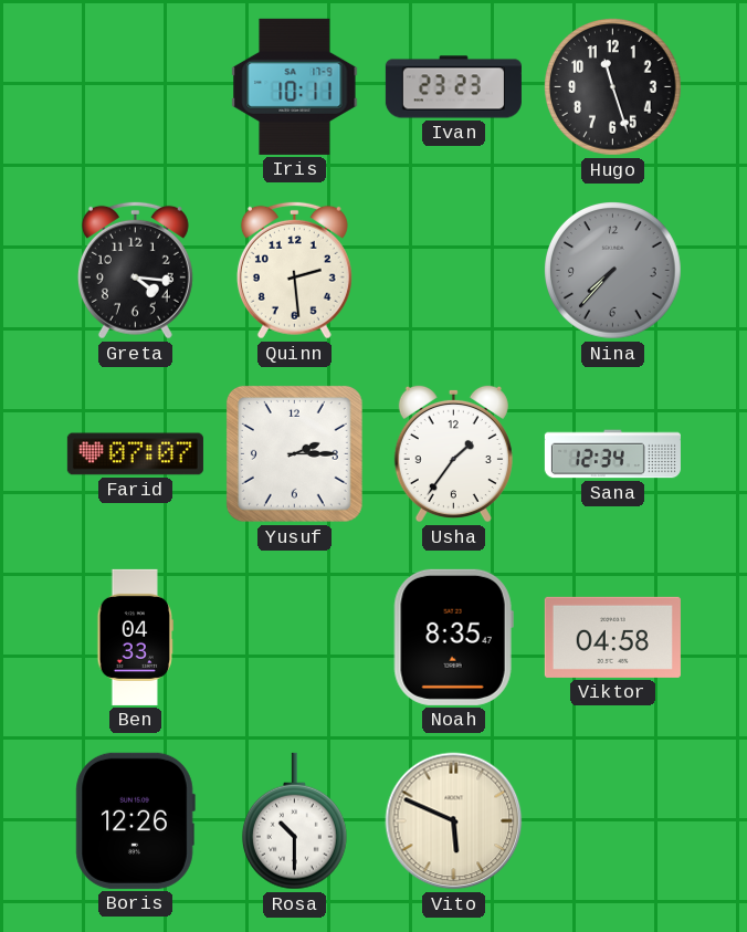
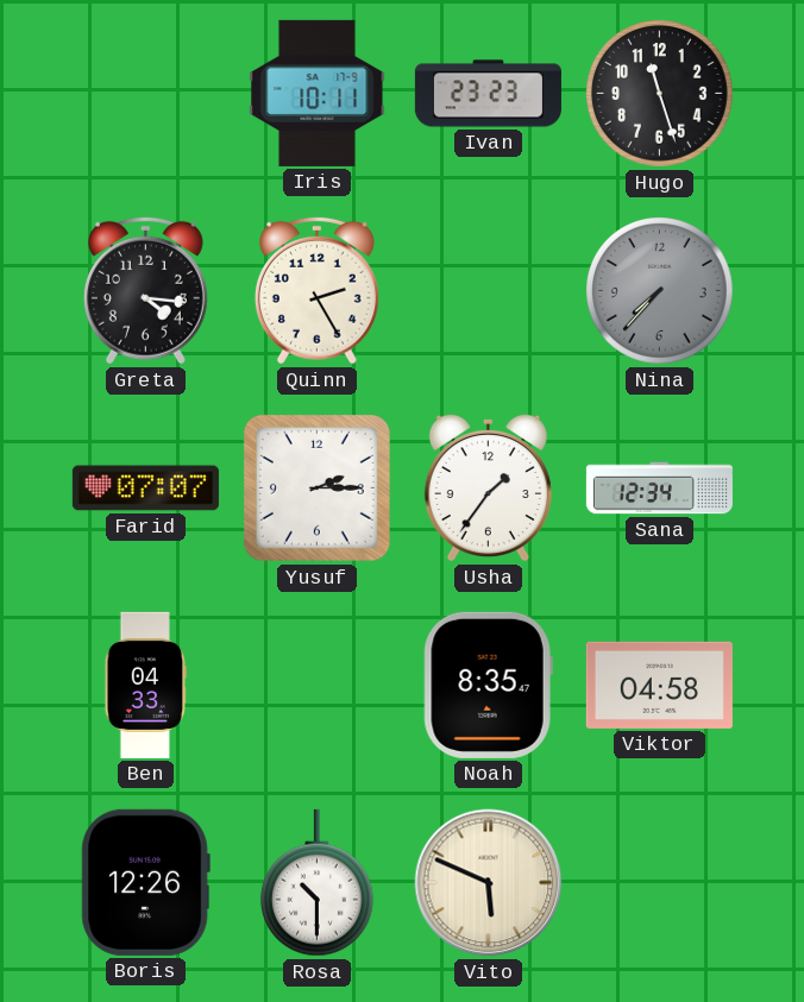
Quinn: 2:29 -> 2:25 (316, 290)
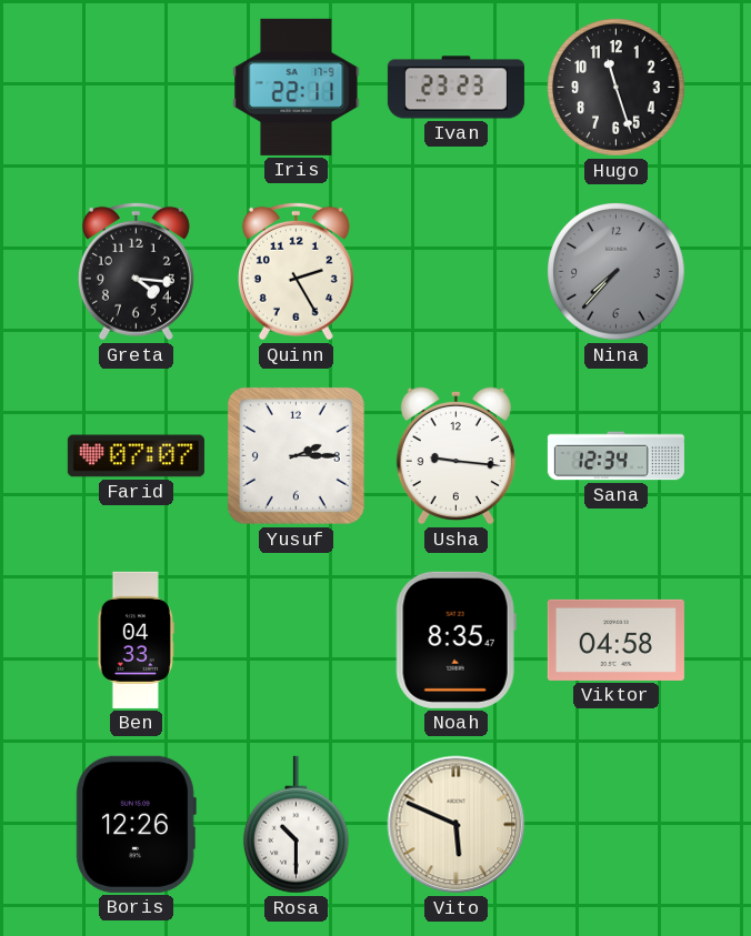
Iris: 10:11 -> 22:11 (297, 87)
Usha: 1:36 -> 9:16 (455, 455)
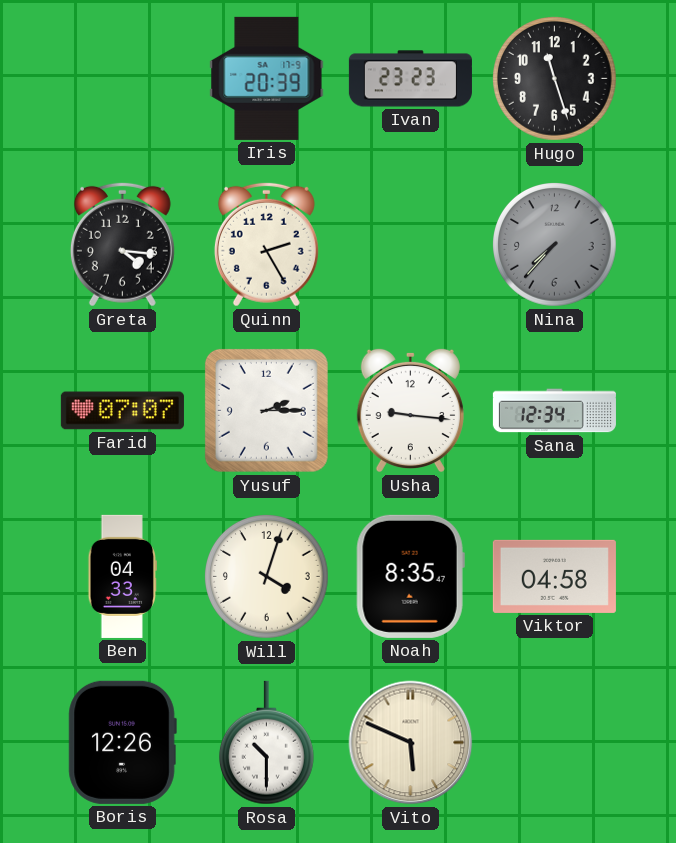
Iris: 22:11 -> 20:39 (267, 78)
Will: none -> 4:03 (267, 577)
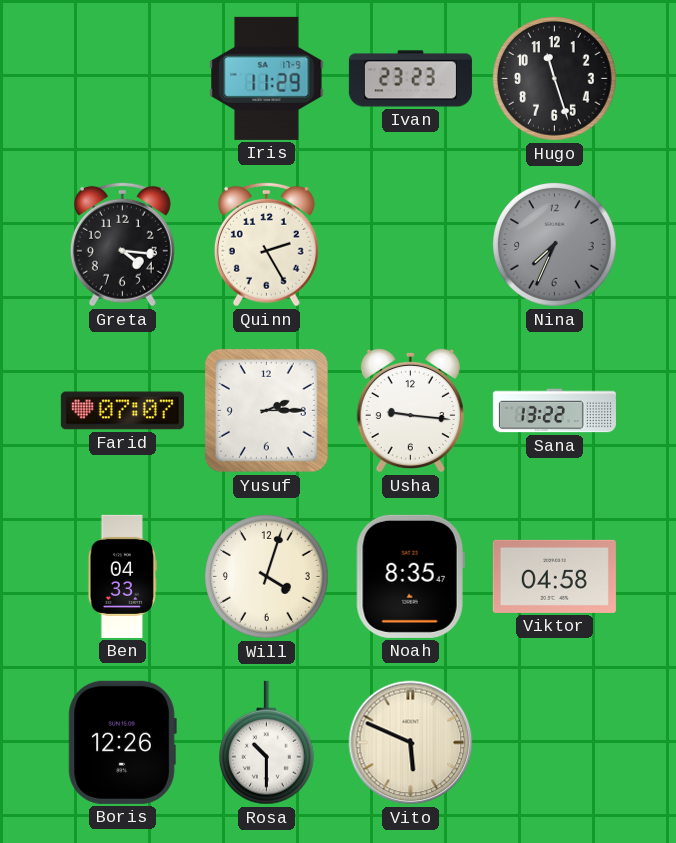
Iris: 20:39 -> 11:29 (267, 78)
Nina: 7:37 -> 7:34 (555, 245)
Sana: 12:34 -> 13:22 (554, 411)
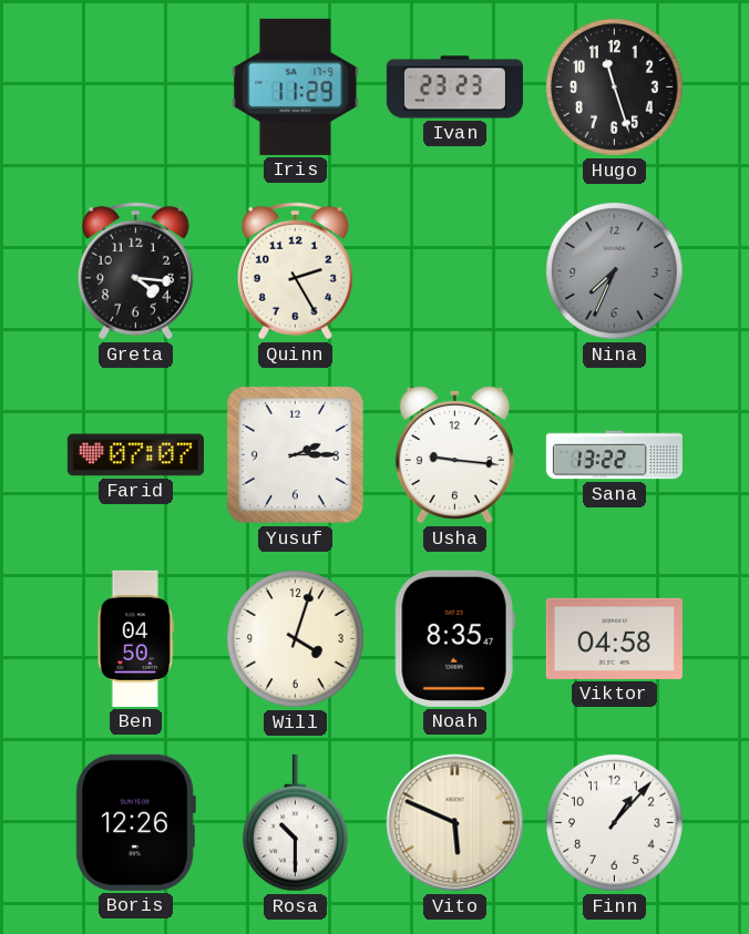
Ben: 04:33 -> 04:50 (135, 638)
Finn: none -> 1:07 (615, 823)
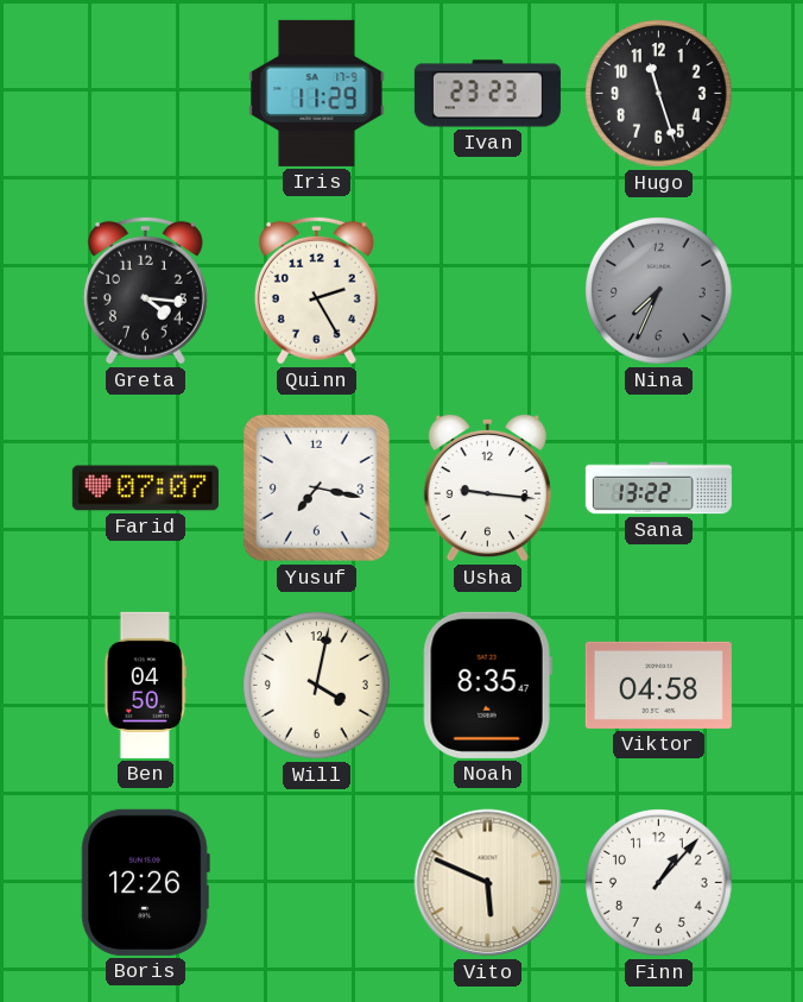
Yusuf: 2:15 -> 7:17 (316, 487)
Will: 4:03 -> 4:02 (317, 686)
Rosa: 10:30 -> none (295, 823)
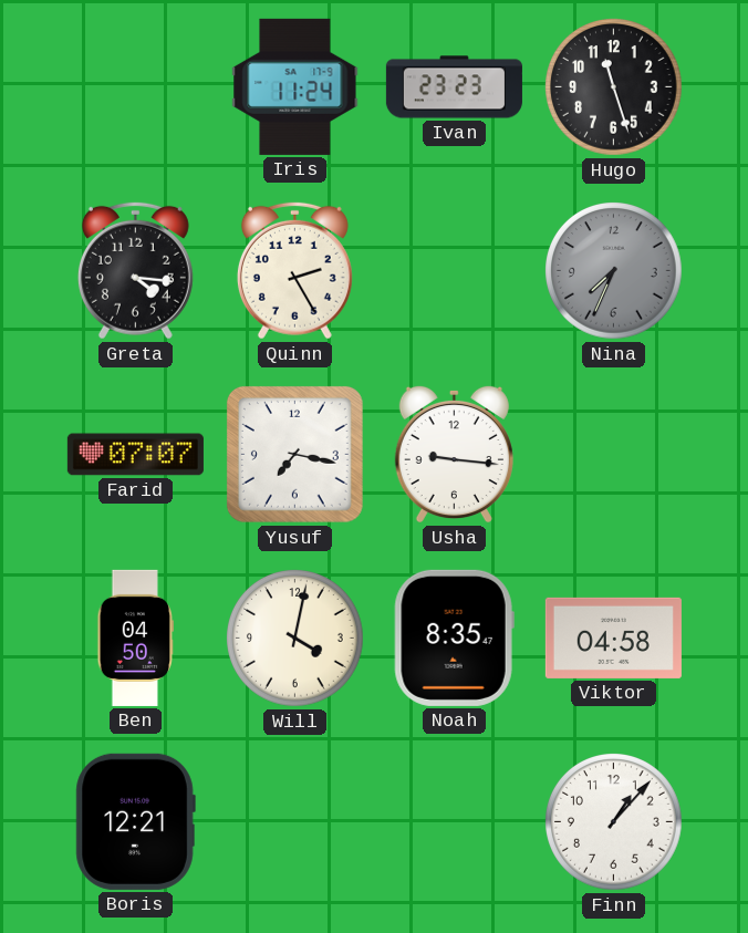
Iris: 11:29 -> 11:24 (295, 86)
Sana: 13:22 -> none (658, 489)
Boris: 12:26 -> 12:21 (135, 821)
Vito: 5:49 -> none (488, 883)
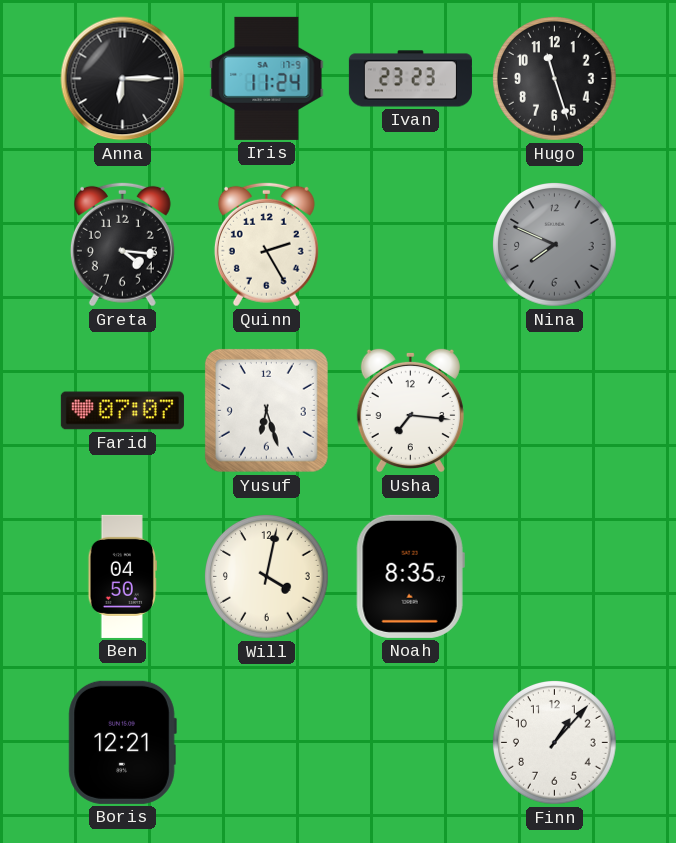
Anna: none -> 6:15 (123, 79)
Nina: 7:34 -> 7:49 (555, 245)
Yusuf: 7:17 -> 6:27 (266, 410)
Usha: 9:16 -> 7:16 (410, 410)
Viktor: 04:58 -> none (613, 637)
